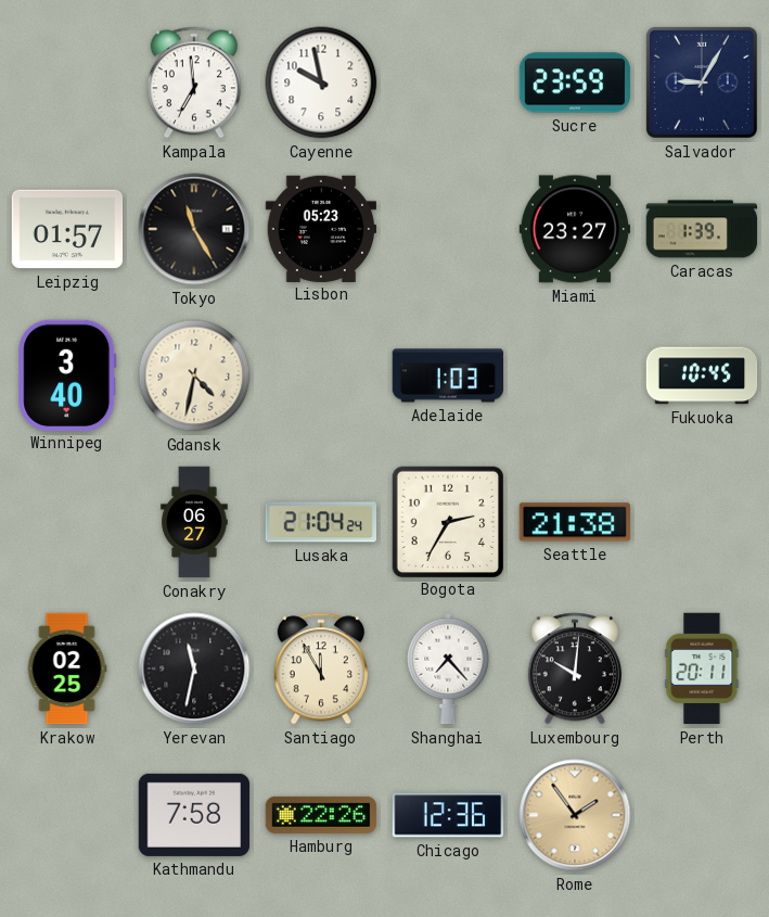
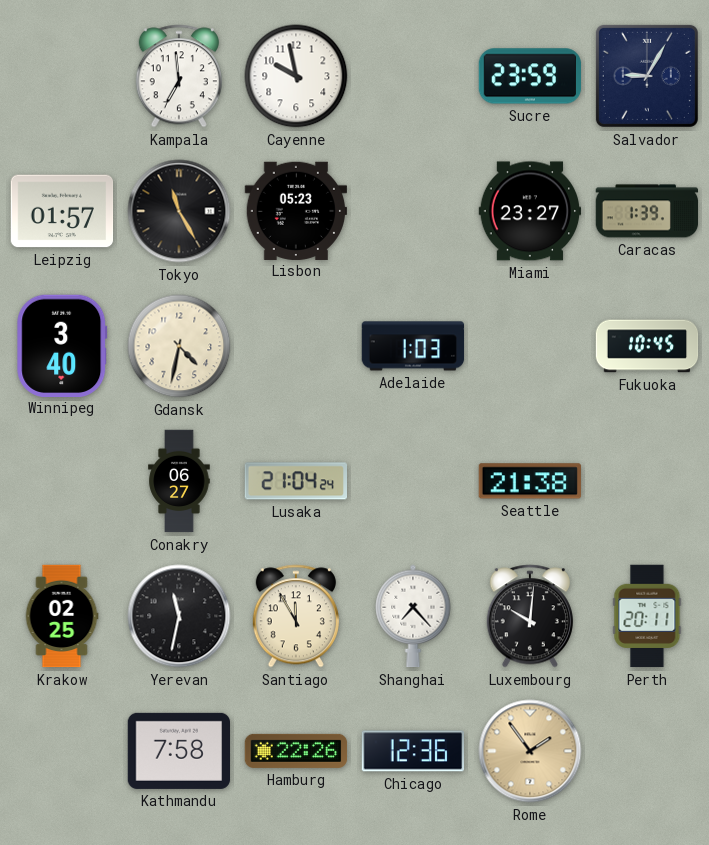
Bogota: 2:35 -> none (447, 521)
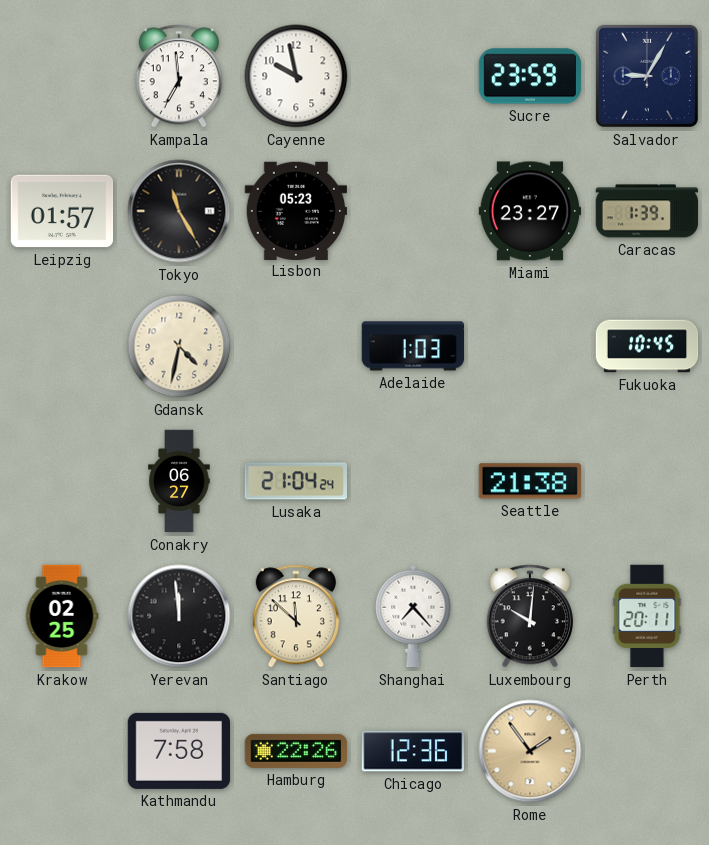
Winnipeg: 3:40 -> none (62, 345)
Yerevan: 11:32 -> 11:59 (179, 616)
Santiago: 11:55 -> 11:52 (296, 616)
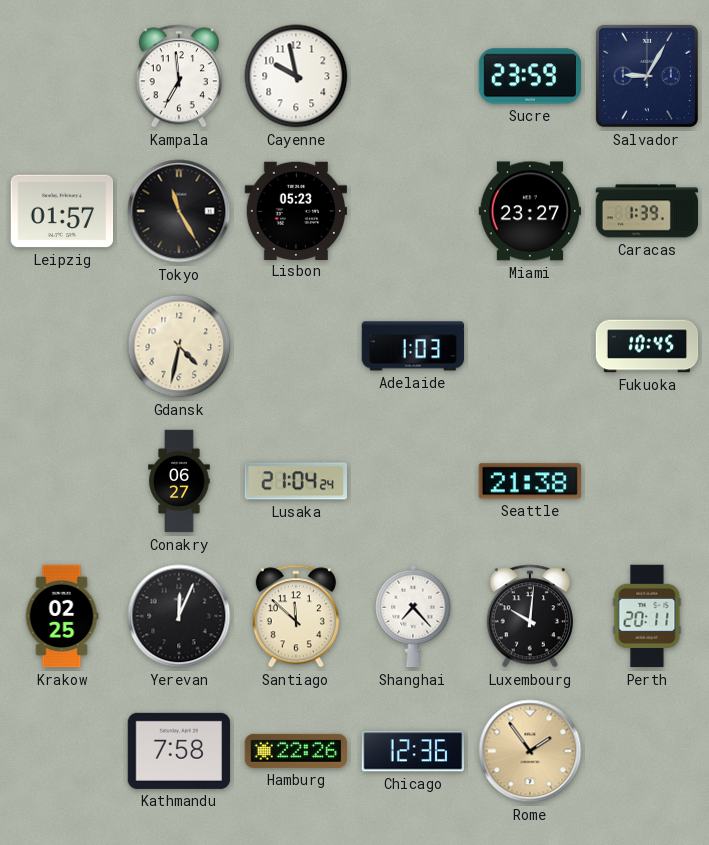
Yerevan: 11:59 -> 12:04 (179, 616)
